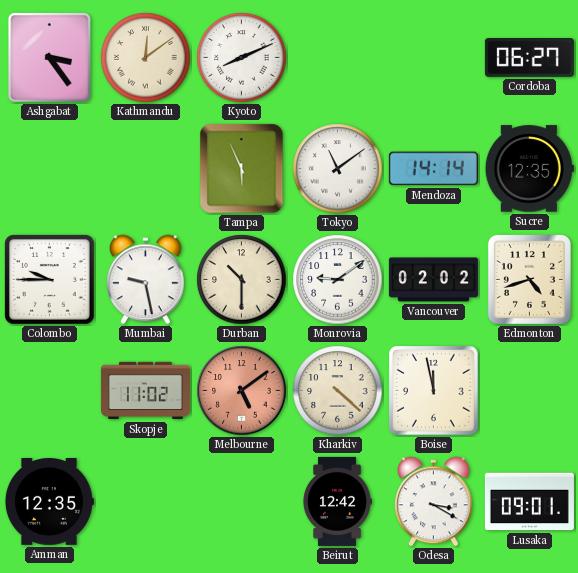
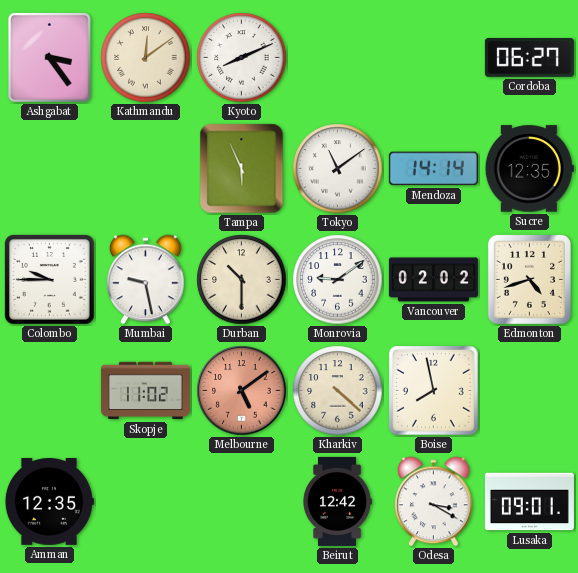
Boise: 11:58 -> 7:58 (434, 391)
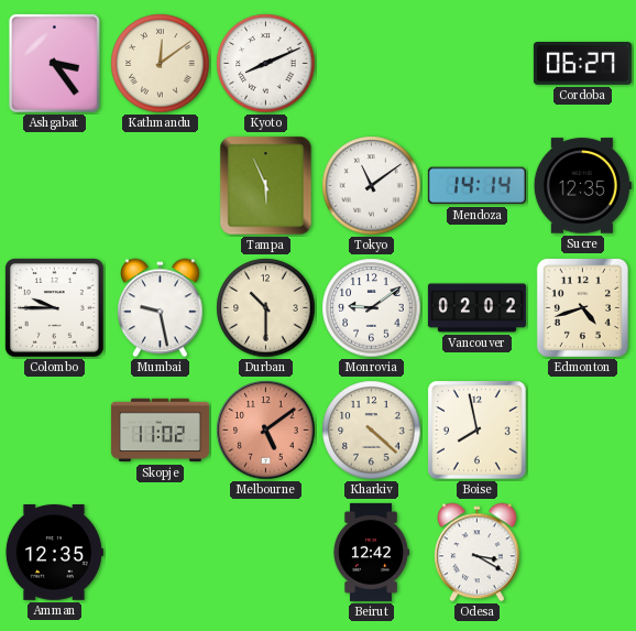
Lusaka: 09:01 -> none (529, 502)
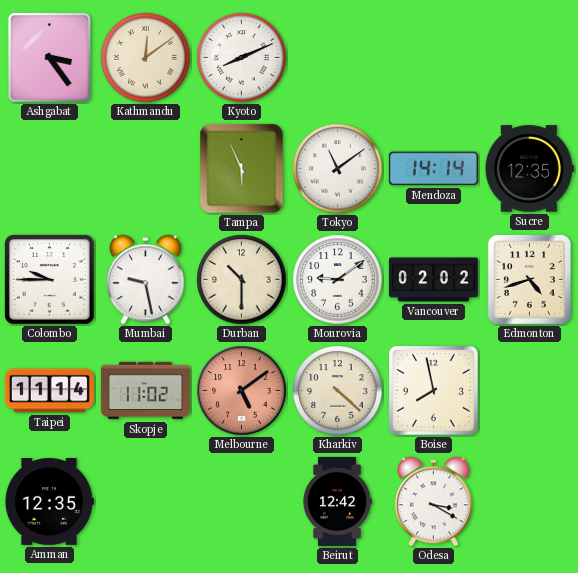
Cordoba: 06:27 -> none (582, 64)
Taipei: none -> 11:14 (49, 391)
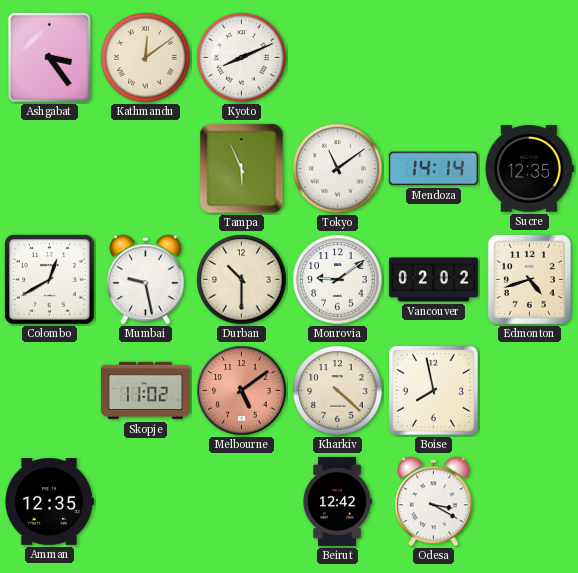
Colombo: 9:45 -> 12:40 (50, 280)
Taipei: 11:14 -> none (49, 391)
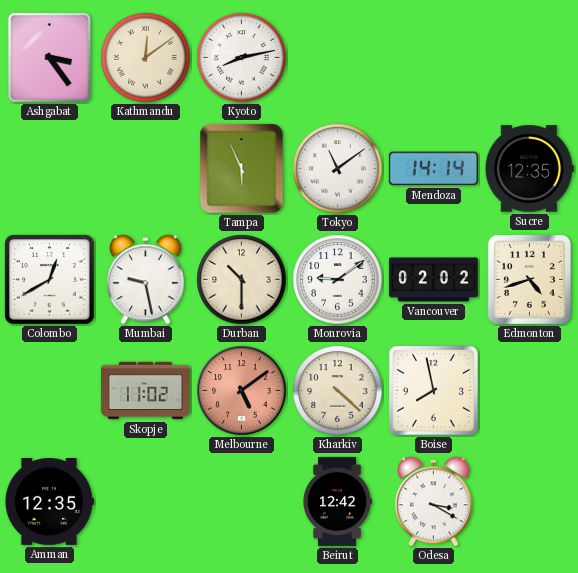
Kyoto: 8:11 -> 8:13 (242, 58)
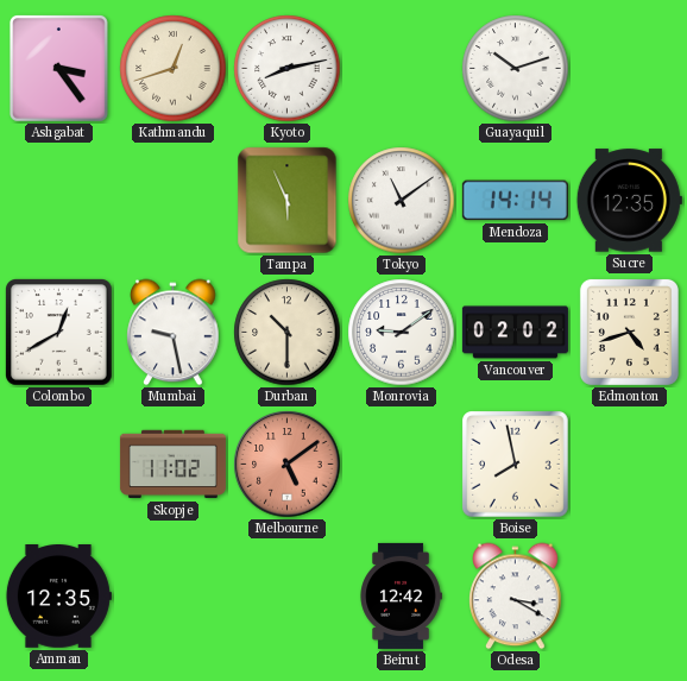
Kathmandu: 12:09 -> 12:42 (174, 69)
Guayaquil: none -> 10:12 (516, 69)
Kharkiv: 4:22 -> none (338, 391)
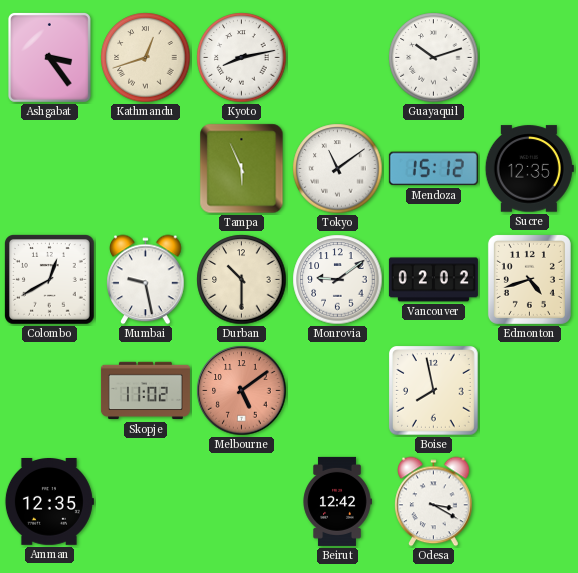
Mendoza: 14:14 -> 15:12 (433, 169)
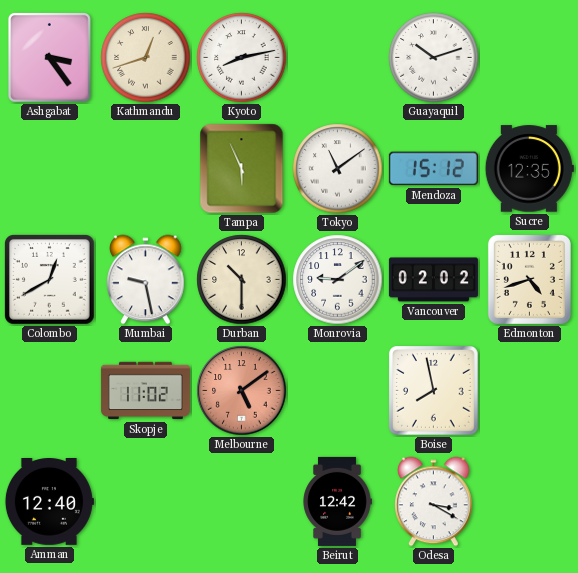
Amman: 12:35 -> 12:40 (49, 502)
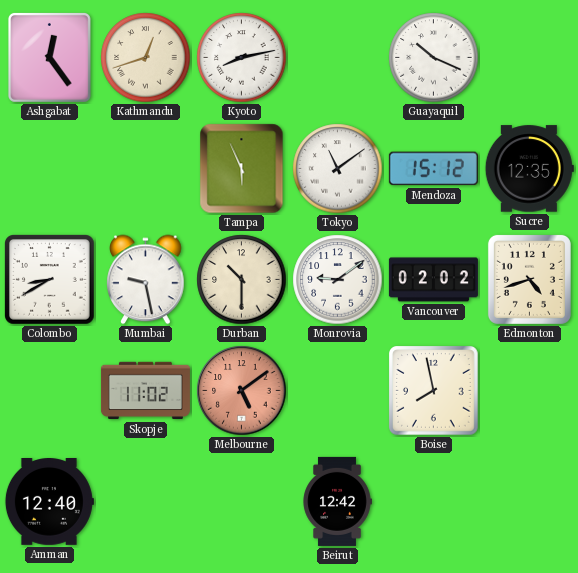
Ashgabat: 3:24 -> 12:24 (49, 57)
Guayaquil: 10:12 -> 10:19 (434, 58)
Colombo: 12:40 -> 8:40 (50, 280)
Odesa: 3:20 -> none (434, 502)
